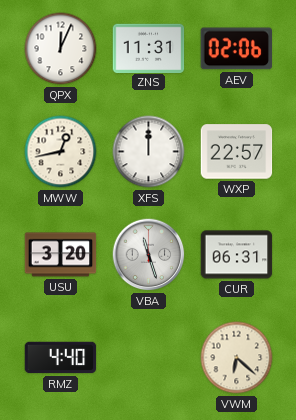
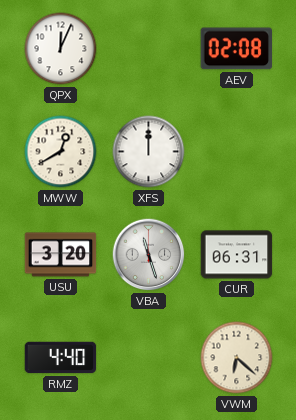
ZNS: 11:31 -> none (149, 48)
AEV: 02:06 -> 02:08 (236, 49)
MWW: 12:43 -> 12:40 (61, 152)
WXP: 22:57 -> none (237, 152)
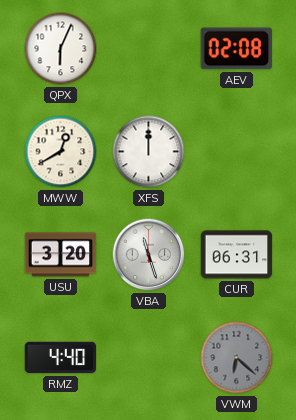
QPX: 12:04 -> 6:04 (61, 49)
VWM dial: cream -> grey (237, 358)
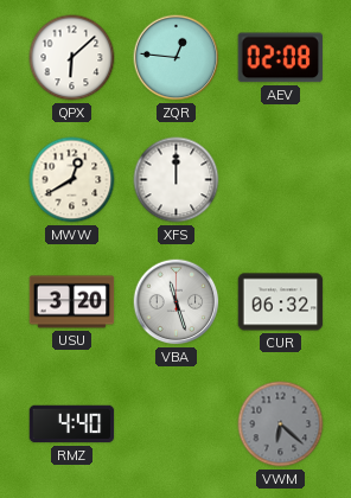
QPX: 6:04 -> 6:08 (72, 58)
ZQR: none -> 12:46 (177, 58)
CUR: 06:31 -> 06:32 (281, 302)
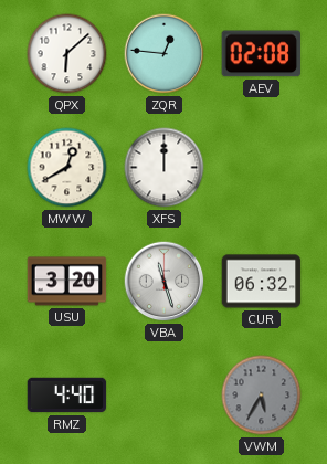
VWM: 6:22 -> 5:35 (262, 396)
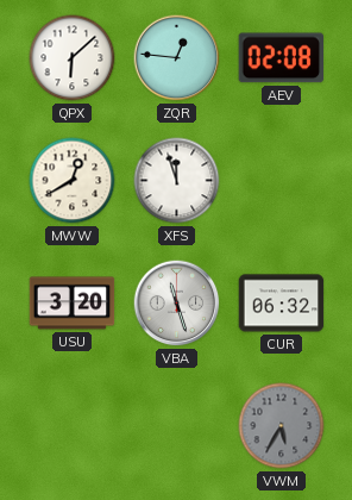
XFS: 12:00 -> 11:57 (177, 181)
RMZ: 4:40 -> none (67, 396)
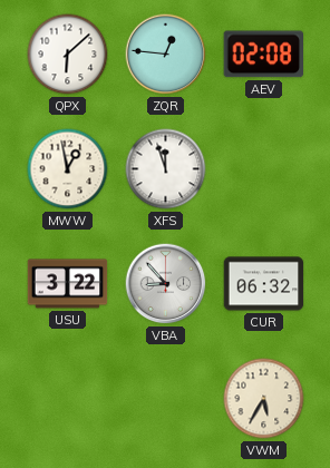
MWW: 12:40 -> 12:58 (68, 169)
USU: 3:20 -> 3:22 (68, 284)
VBA: 11:27 -> 8:53 (166, 284)
VWM dial: grey -> cream (264, 399)
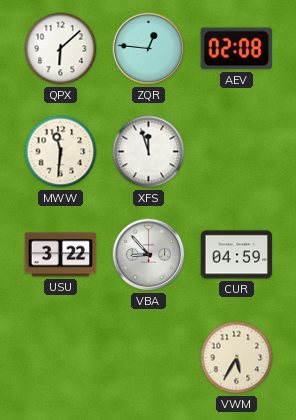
MWW: 12:58 -> 11:31 (61, 152)
CUR: 06:32 -> 04:59 (237, 255)
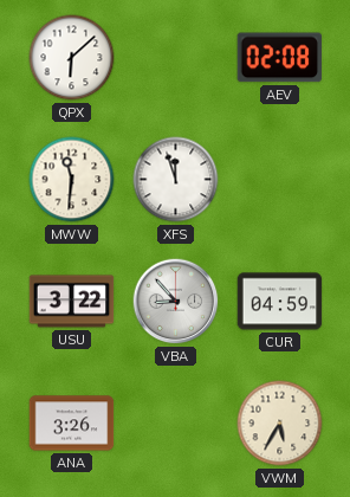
ZQR: 12:46 -> none (149, 49)
ANA: none -> 3:26 (72, 424)
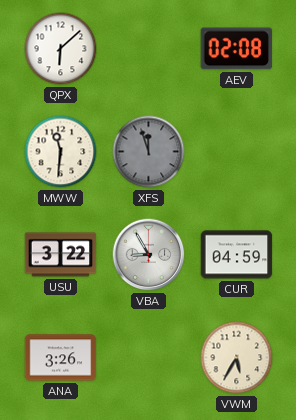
XFS dial: white -> grey (149, 152)
VBA: 8:53 -> 8:55 (149, 255)
